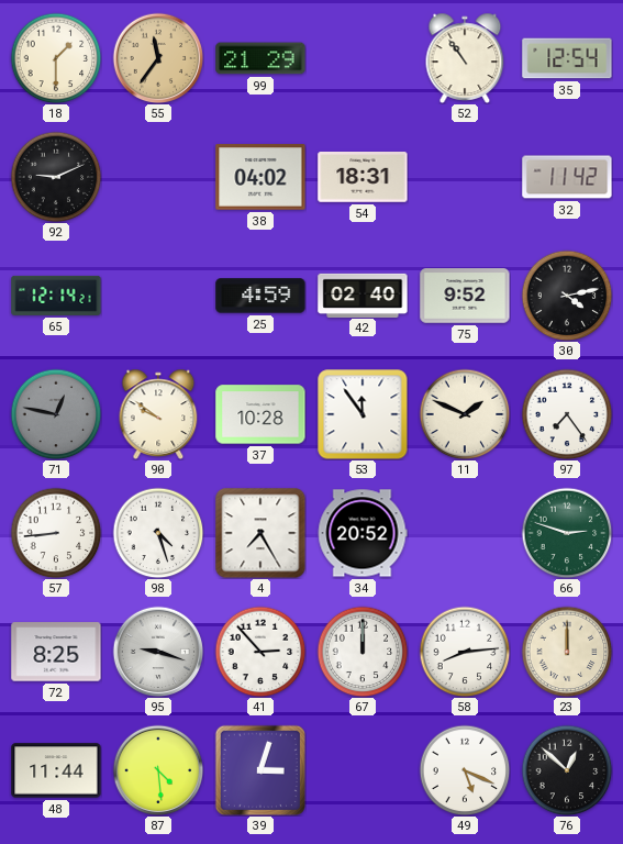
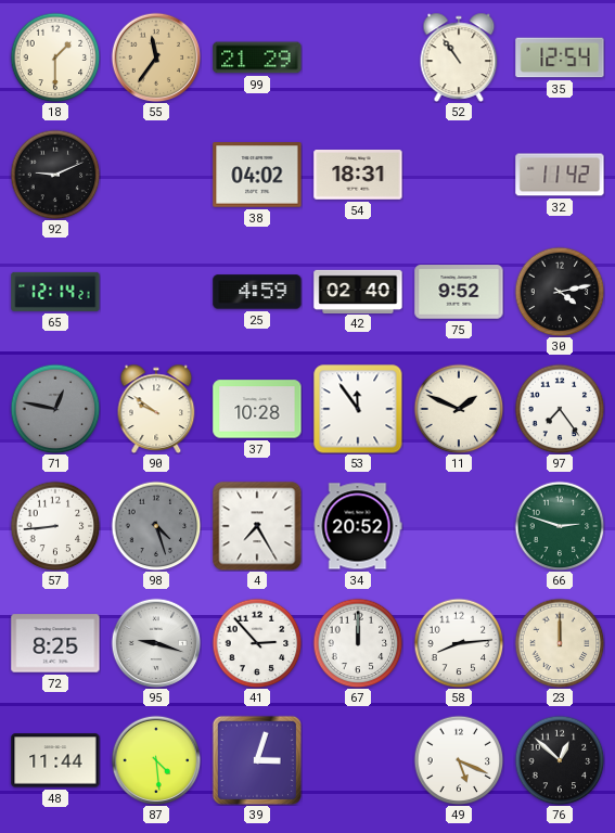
98 dial: white -> grey (156, 526)
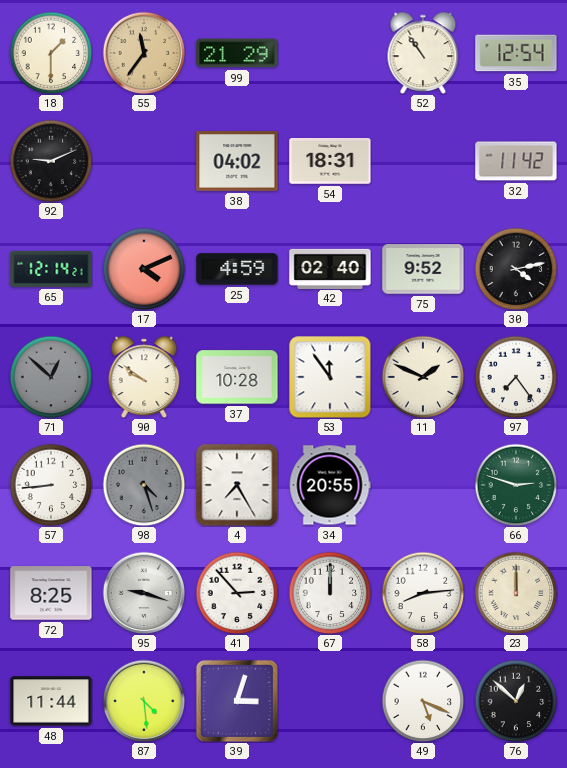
17: none -> 4:11 (144, 269)
71: 12:47 -> 12:52 (51, 377)
34: 20:52 -> 20:55 (330, 485)
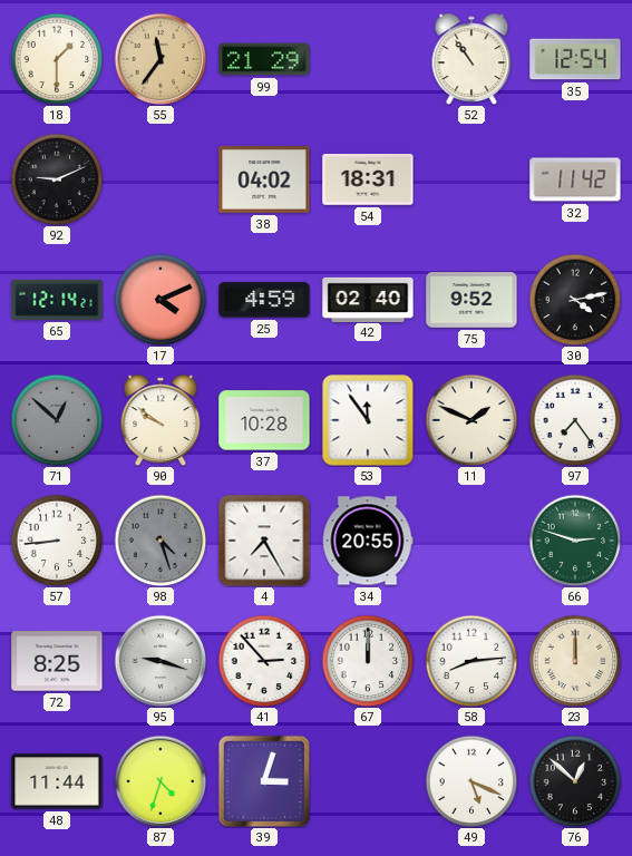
87: 4:29 -> 4:33 (161, 781)
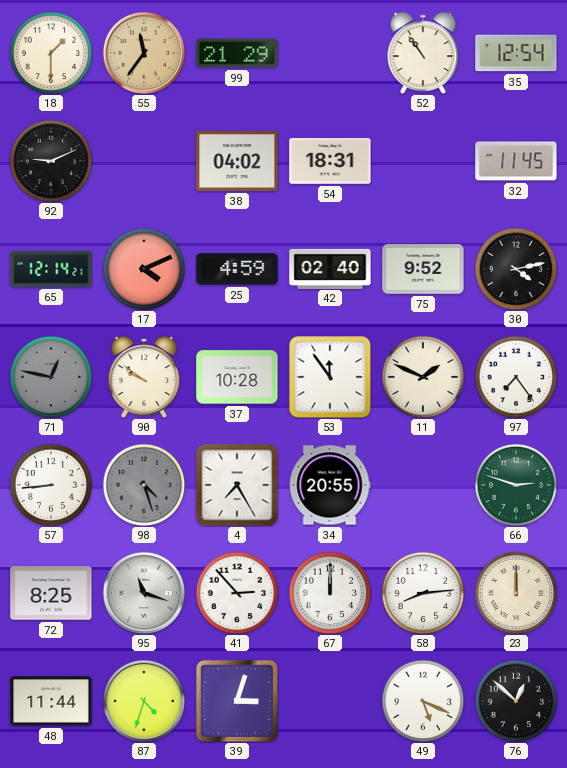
32: 11:42 -> 11:45 (516, 161)
71: 12:52 -> 12:47 (51, 377)
95: 9:18 -> 11:18 (144, 593)
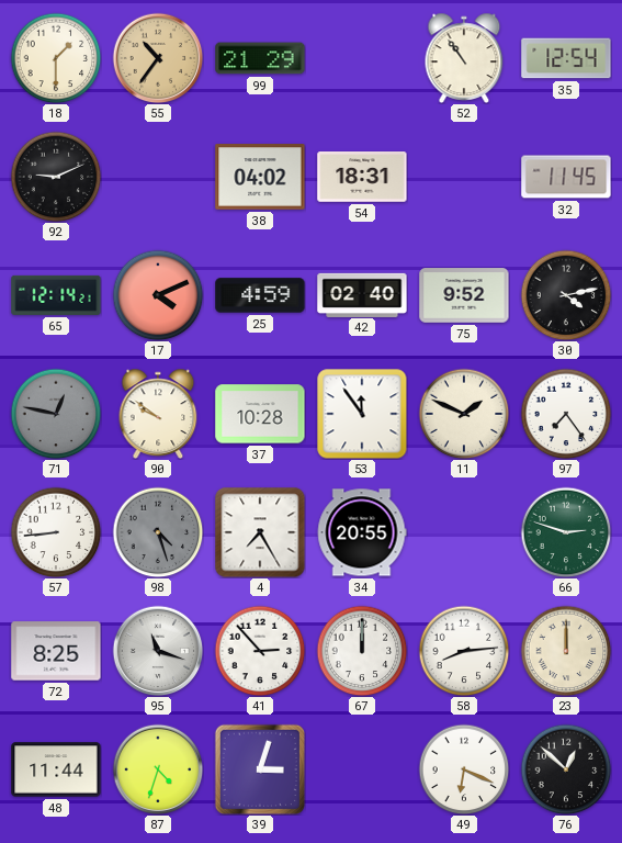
55: 11:36 -> 10:36 (158, 58)
49: 5:19 -> 6:19 (464, 769)
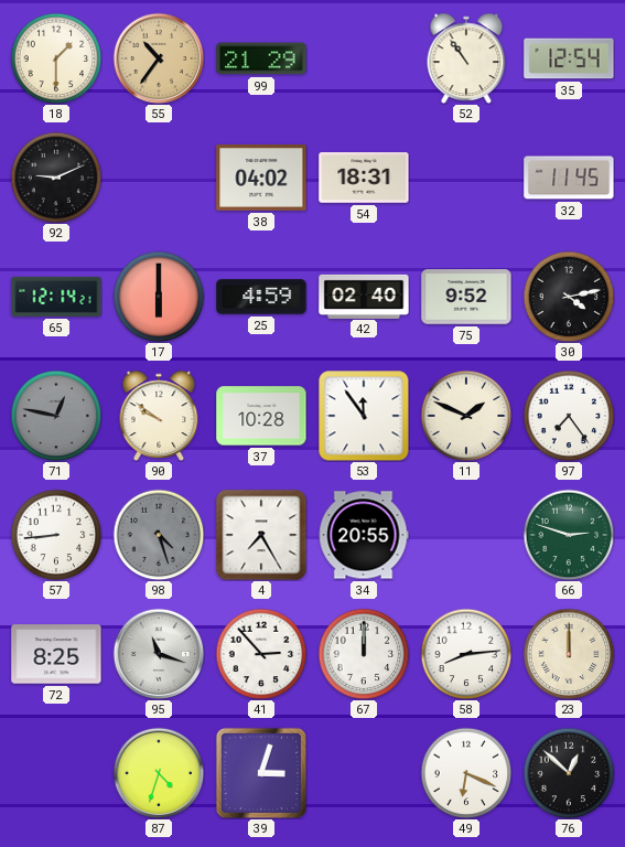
17: 4:11 -> 6:00 (159, 297)
48: 11:44 -> none (56, 769)
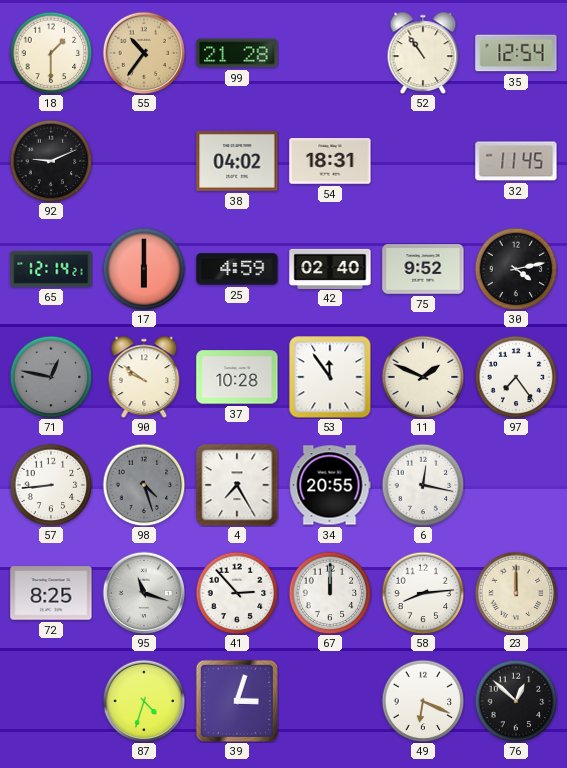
99: 21:29 -> 21:28 (237, 53)
6: none -> 12:17 (423, 485)
66: 2:48 -> none (569, 535)
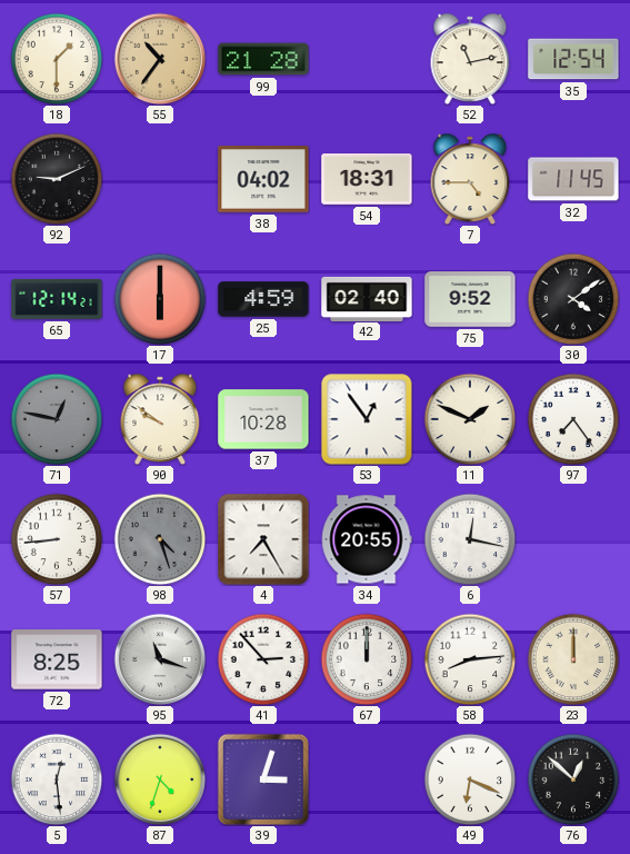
52: 10:54 -> 11:13 (470, 59)
7: none -> 4:45 (470, 179)
30: 4:13 -> 4:09 (573, 299)
53: 11:54 -> 12:54 (367, 419)
5: none -> 12:29 (57, 779)
